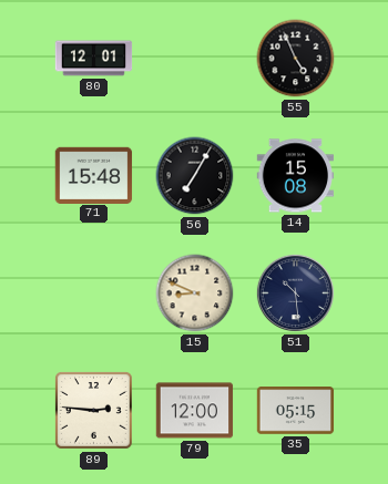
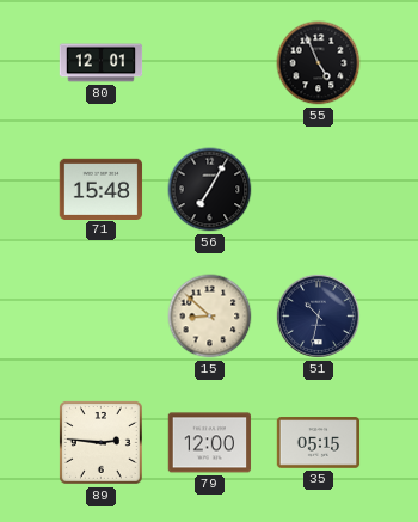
14: 15:08 -> none (296, 176)
15: 8:49 -> 8:52 (210, 317)
51: 10:29 -> 10:32 (318, 315)
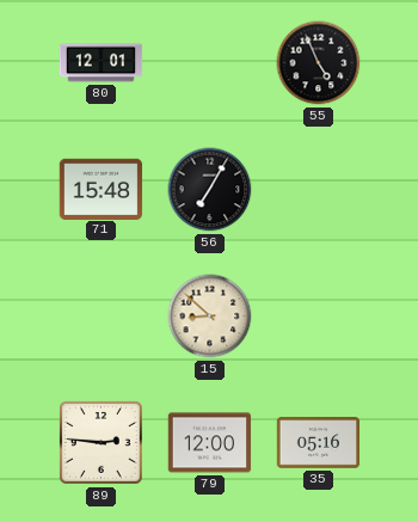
51: 10:32 -> none (318, 315)
35: 05:15 -> 05:16 (319, 443)
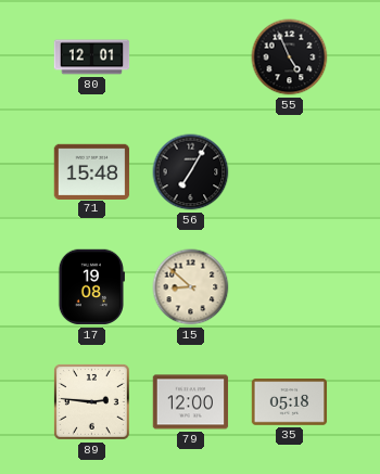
17: none -> 19:08 (91, 287)
35: 05:16 -> 05:18 (290, 402)
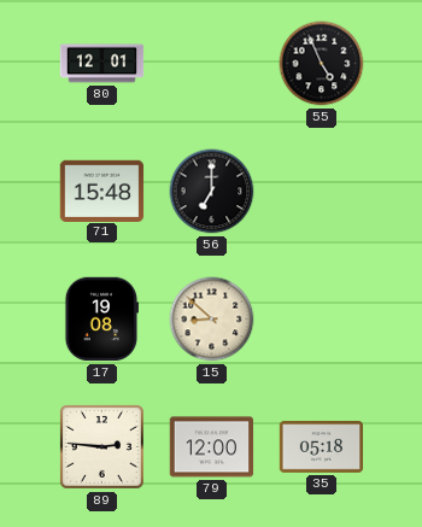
56: 7:05 -> 7:00 (212, 192)
